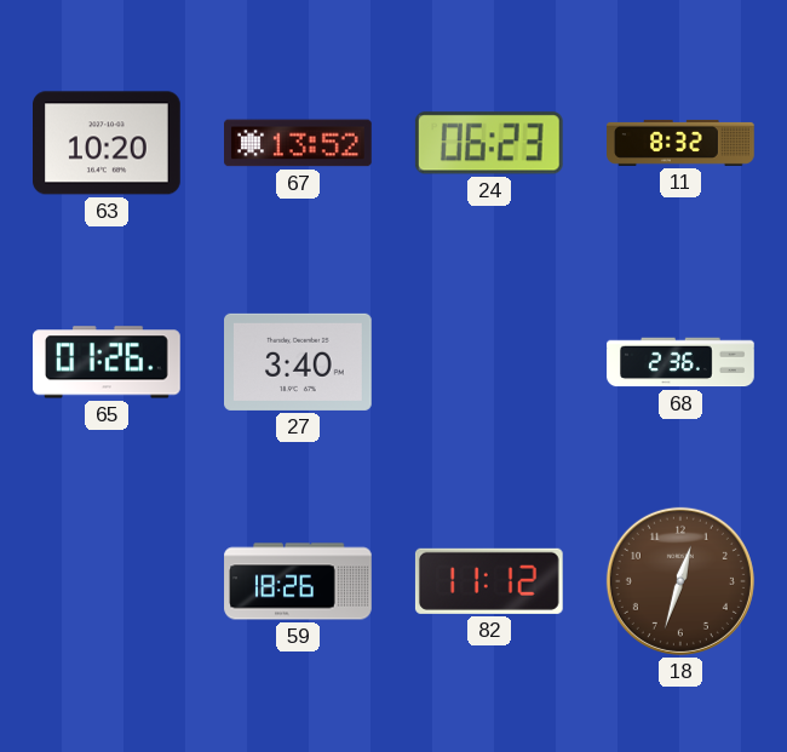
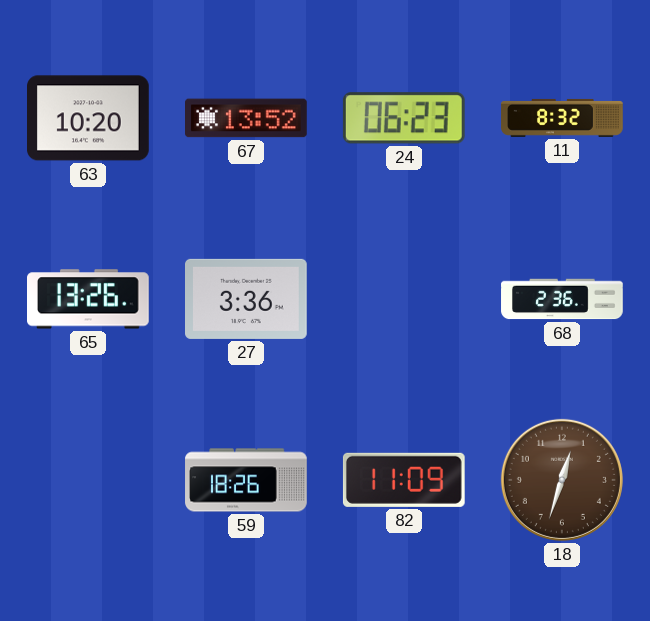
65: 01:26 -> 13:26 (89, 299)
27: 3:40 -> 3:36 (247, 299)
82: 11:12 -> 11:09 (404, 480)
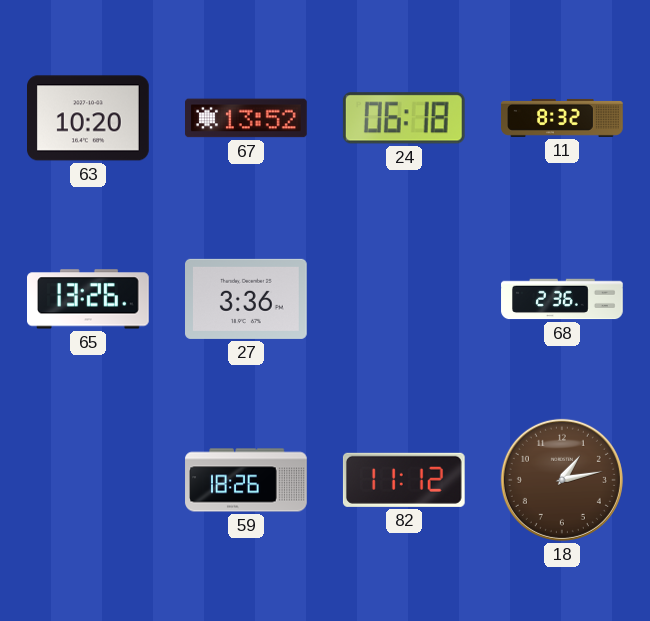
24: 06:23 -> 06:18 (404, 118)
82: 11:09 -> 11:12 (404, 480)
18: 12:33 -> 1:13 (562, 480)
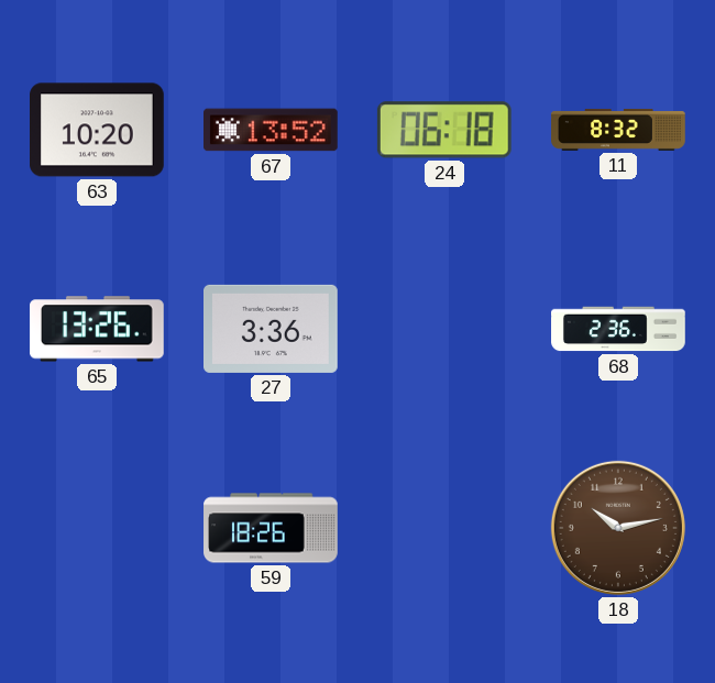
82: 11:12 -> none (404, 480)
18: 1:13 -> 10:13 (618, 528)
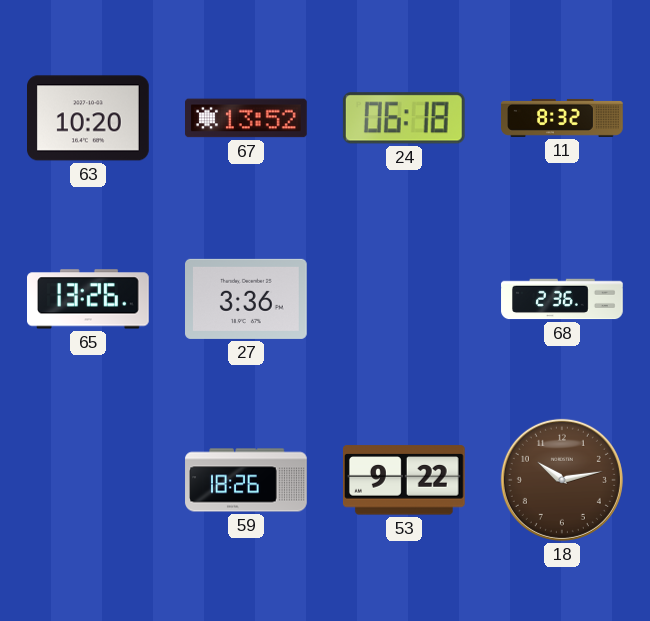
53: none -> 9:22 (404, 480)
